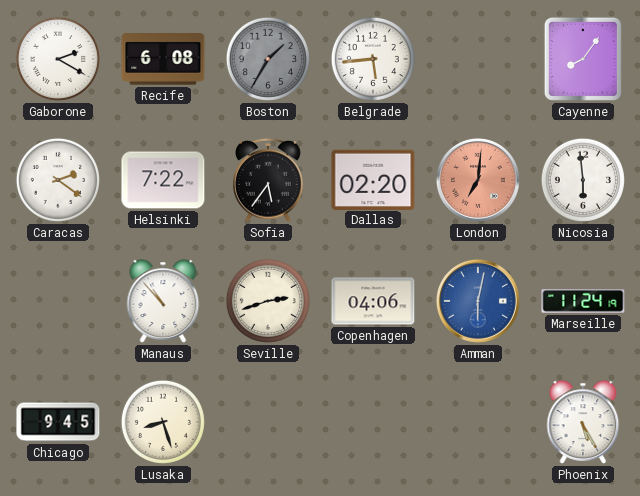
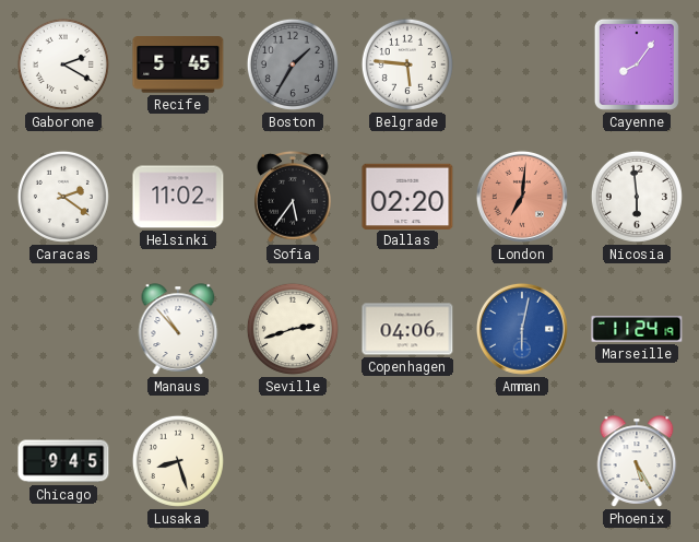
Recife: 6:08 -> 5:45 (178, 64)
Belgrade: 5:44 -> 5:46 (407, 64)
Helsinki: 7:22 -> 11:02 (178, 197)
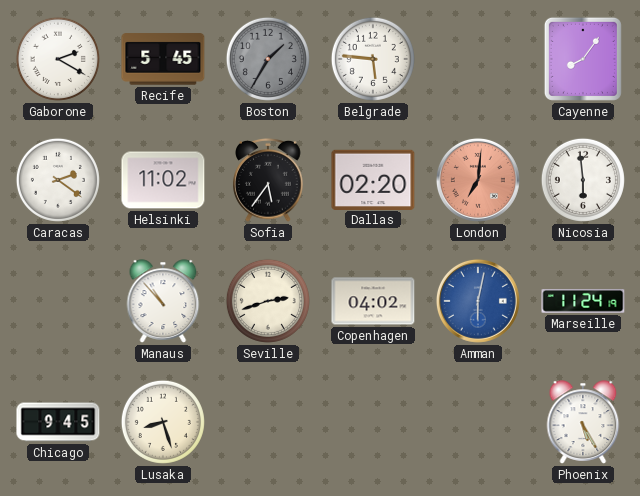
Copenhagen: 04:06 -> 04:02 (373, 301)
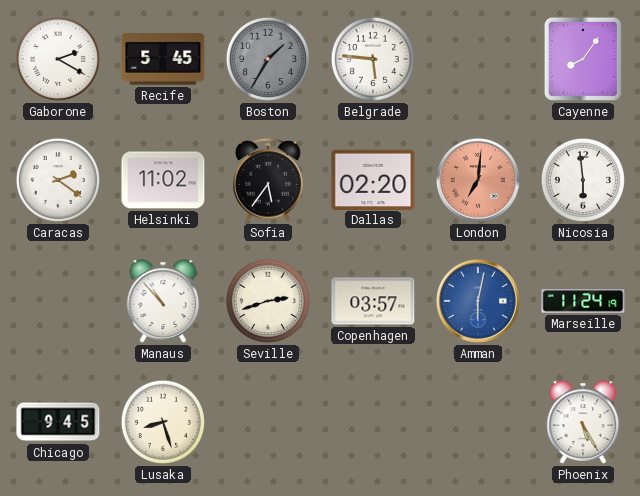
Copenhagen: 04:02 -> 03:57 (373, 301)
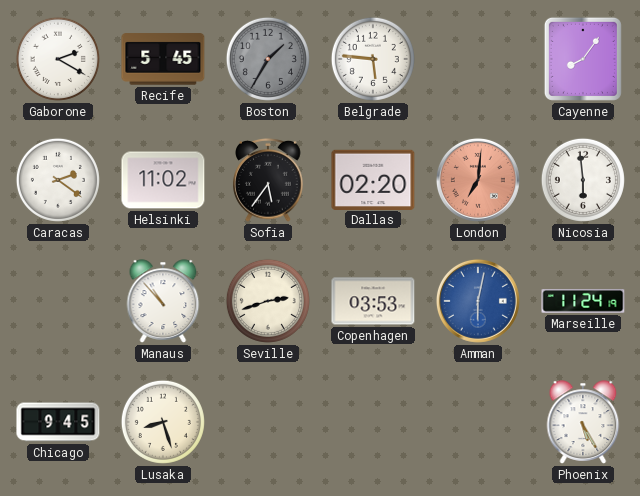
Copenhagen: 03:57 -> 03:53 (373, 301)
